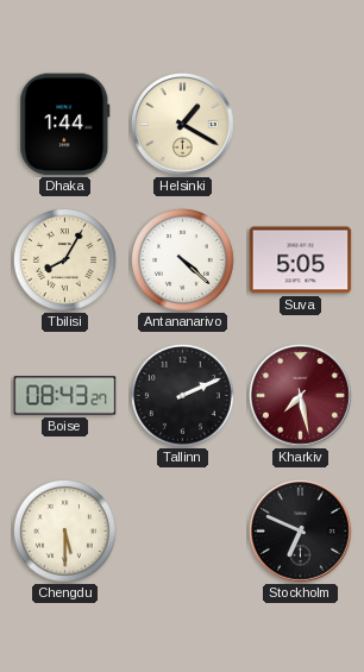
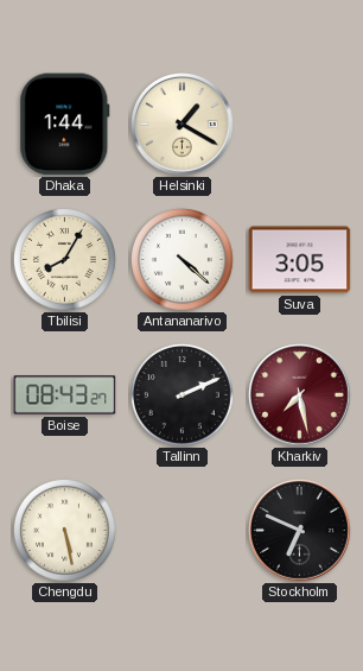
Suva: 5:05 -> 3:05 (300, 260)
Chengdu: 5:30 -> 5:28 (64, 530)
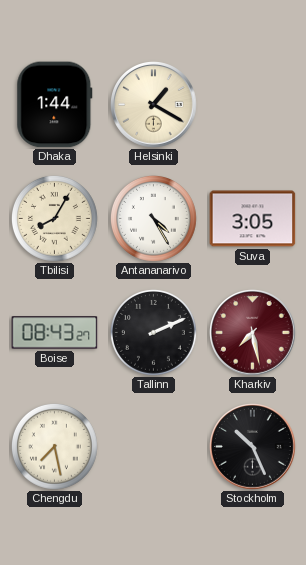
Antananarivo: 4:22 -> 4:25 (153, 218)
Chengdu: 5:28 -> 7:28 (54, 446)
Stockholm: 6:49 -> 10:26 (253, 447)
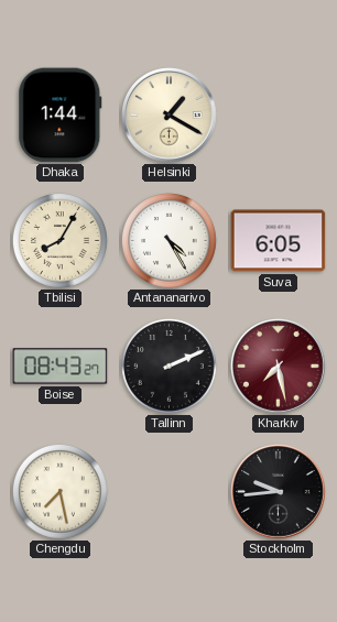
Suva: 3:05 -> 6:05 (279, 241)
Stockholm: 10:26 -> 9:44 (279, 492)
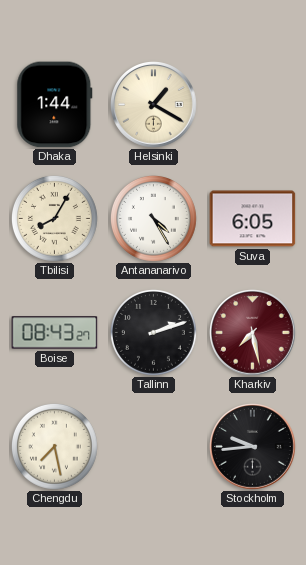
Tallinn: 2:11 -> 2:12 (153, 332)
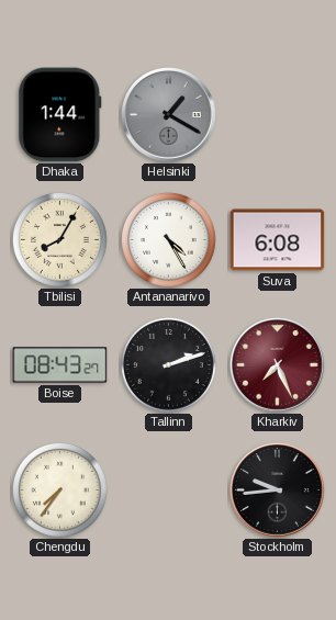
Helsinki dial: cream -> grey (169, 115)
Suva: 6:05 -> 6:08 (278, 240)
Kharkiv: 7:28 -> 7:26 (278, 365)
Chengdu: 7:28 -> 7:36 (59, 489)
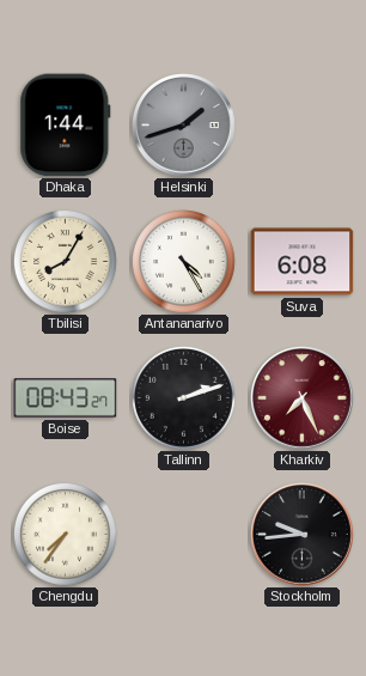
Helsinki: 1:20 -> 1:42 (184, 126)
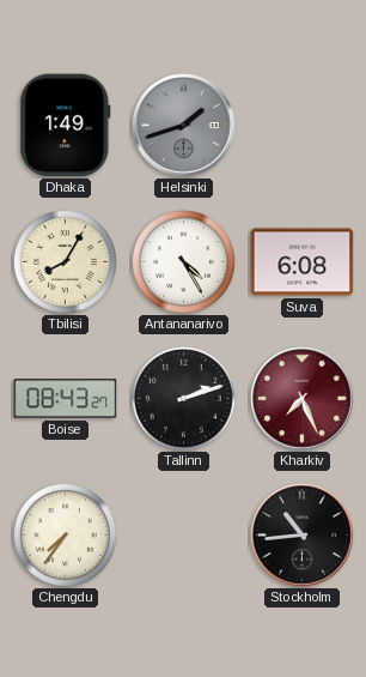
Dhaka: 1:44 -> 1:49 (66, 126)
Stockholm: 9:44 -> 10:44 (303, 536)
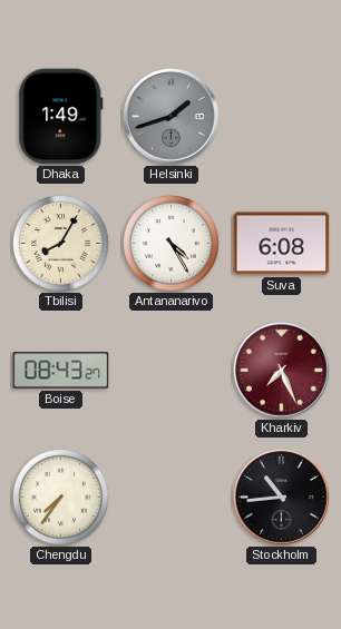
Tallinn: 2:12 -> none (183, 398)
